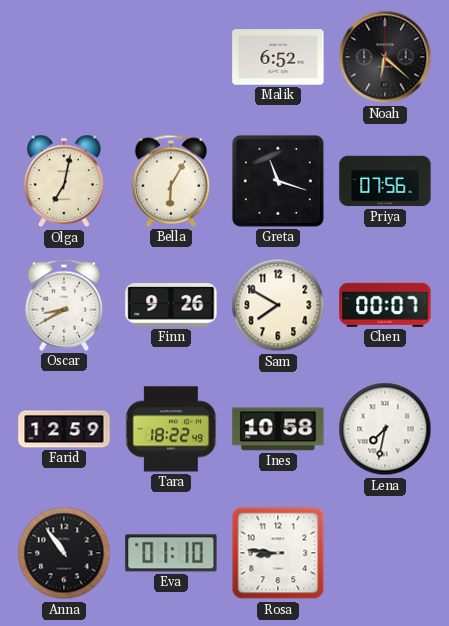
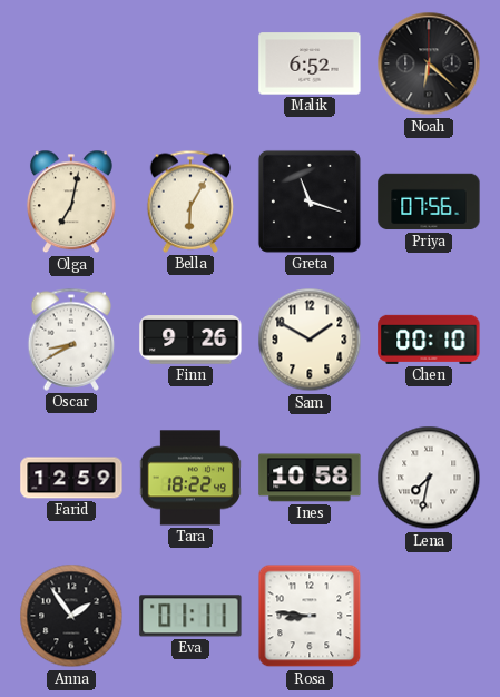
Sam: 7:50 -> 1:50 (310, 340)
Chen: 00:07 -> 00:10 (429, 340)
Anna: 10:54 -> 1:54 (71, 616)
Eva: 01:10 -> 01:11 (190, 616)
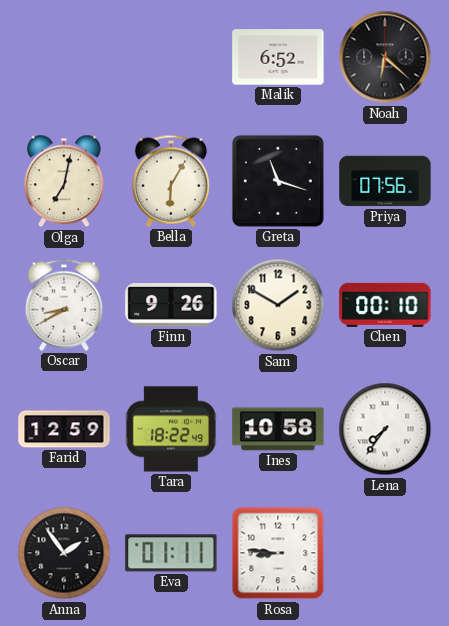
Lena: 7:32 -> 7:36 (385, 429)
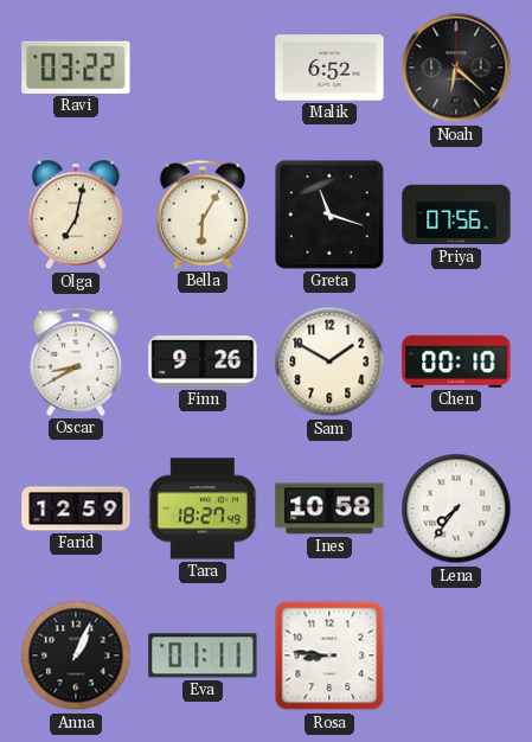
Ravi: none -> 03:22 (76, 68)
Tara: 18:22 -> 18:27 (201, 508)
Anna: 1:54 -> 1:04 (76, 655)
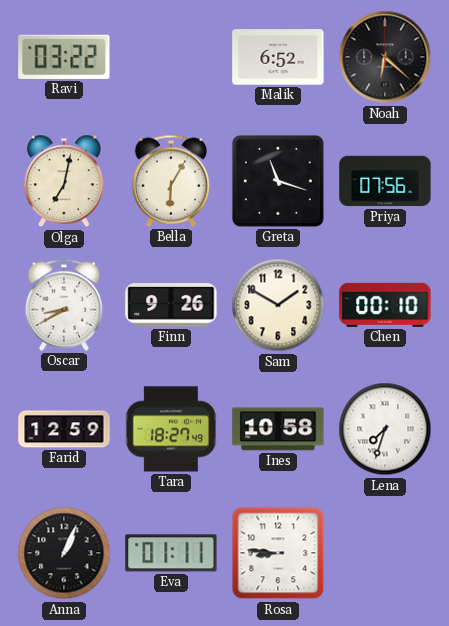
Lena: 7:36 -> 7:33 (385, 429)
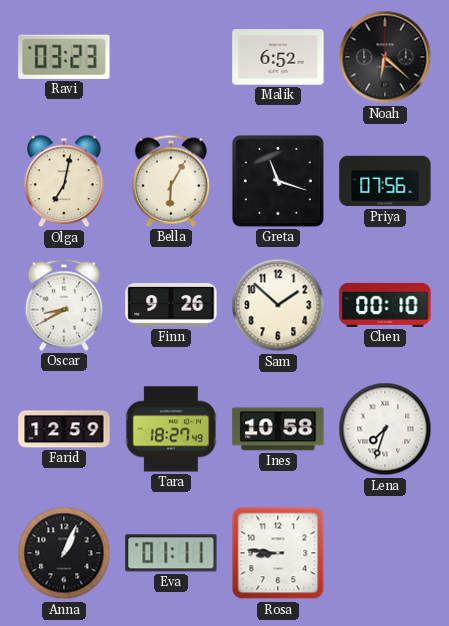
Ravi: 03:22 -> 03:23 (64, 57)
Sam: 1:50 -> 1:52 (278, 305)
